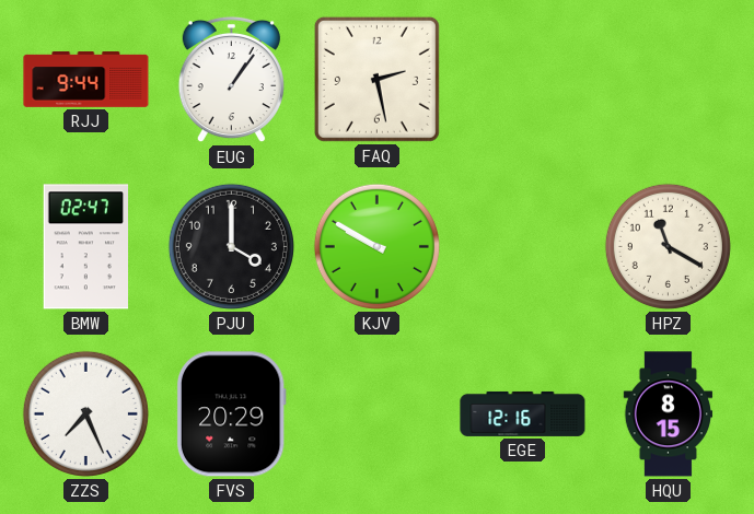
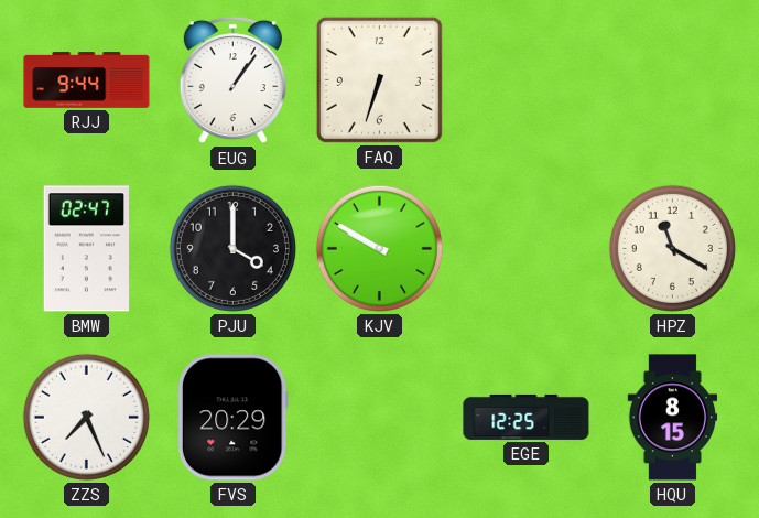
FAQ: 2:28 -> 6:33 (379, 79)
EGE: 12:16 -> 12:25 (527, 417)
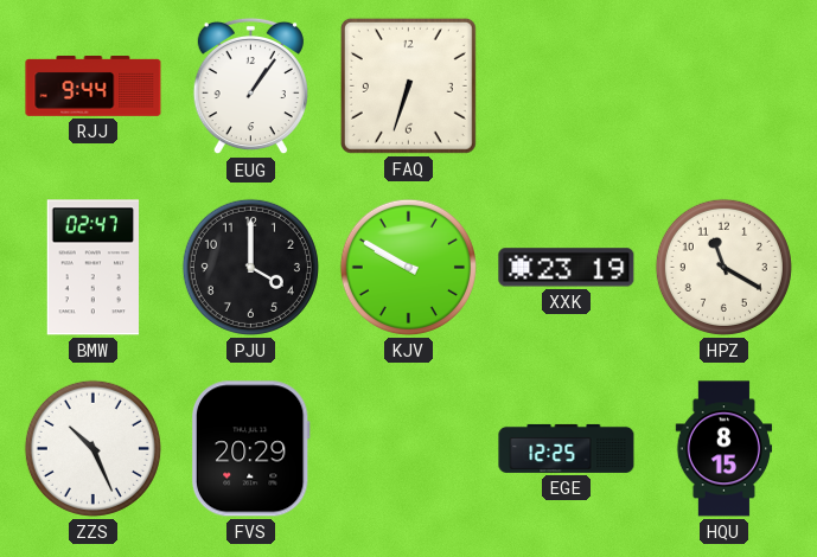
XXK: none -> 23:19 (567, 268)
ZZS: 7:26 -> 10:26 (92, 448)
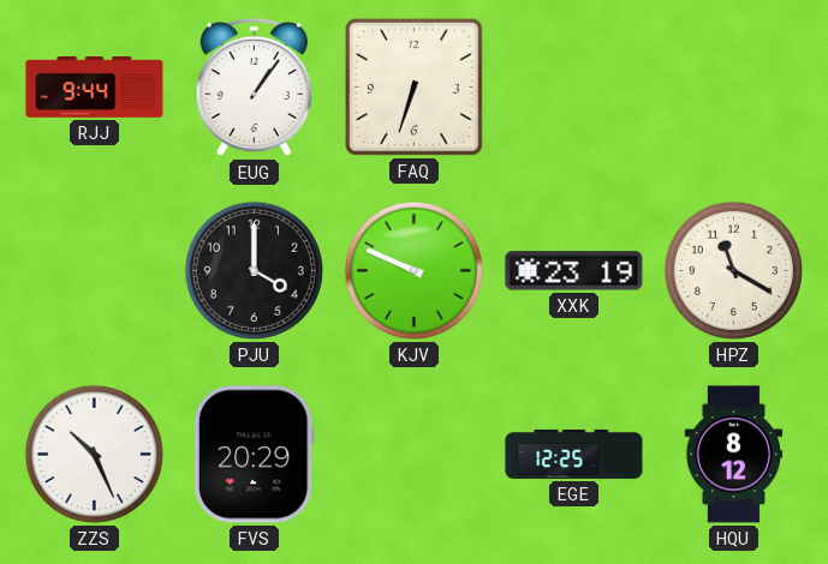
BMW: 02:47 -> none (94, 268)
KJV: 9:50 -> 9:49 (413, 270)
HQU: 8:15 -> 8:12 (734, 455)
